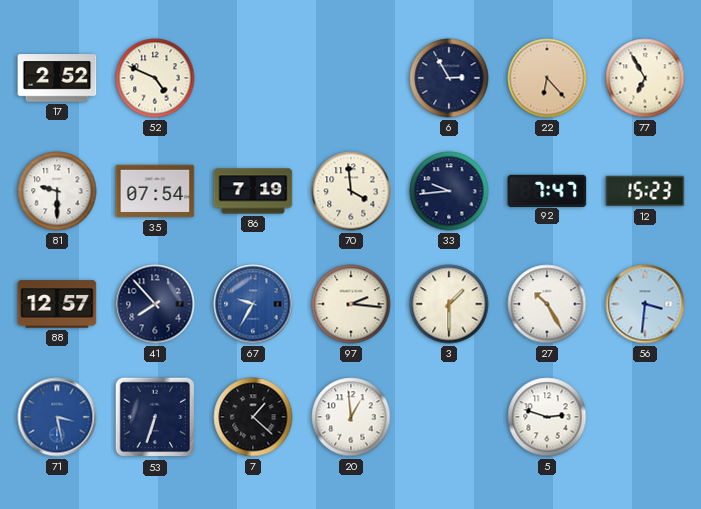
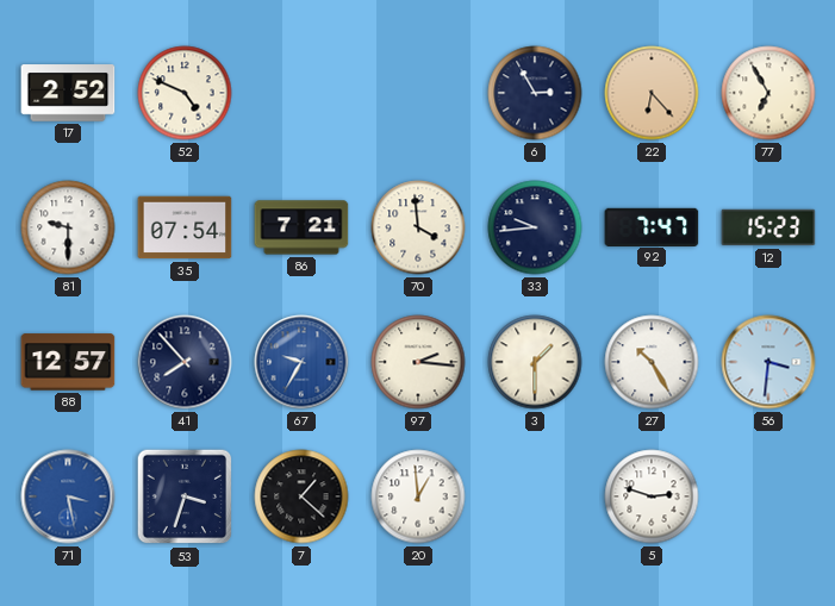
86: 7:19 -> 7:21 (301, 227)
53: 6:33 -> 3:33 (185, 496)
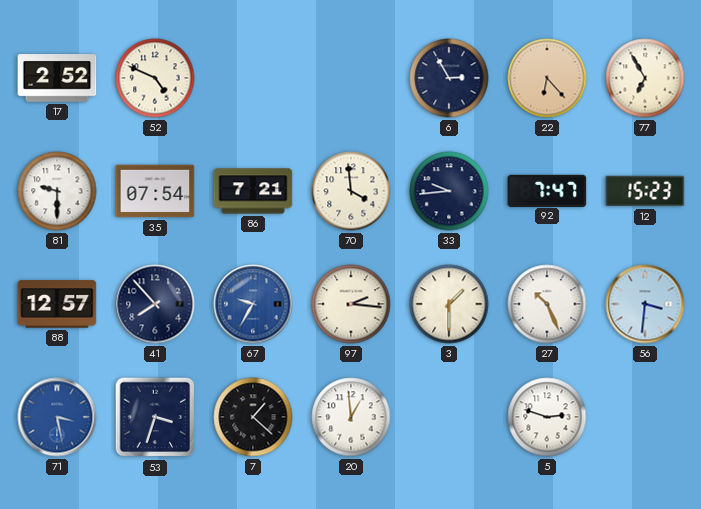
27: 10:25 -> 10:26 (547, 304)
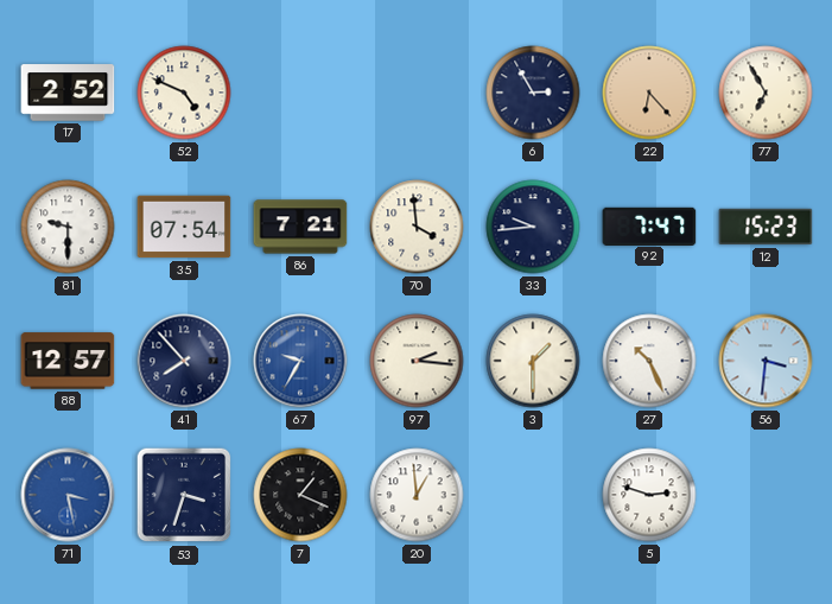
7: 1:22 -> 1:19 (300, 495)
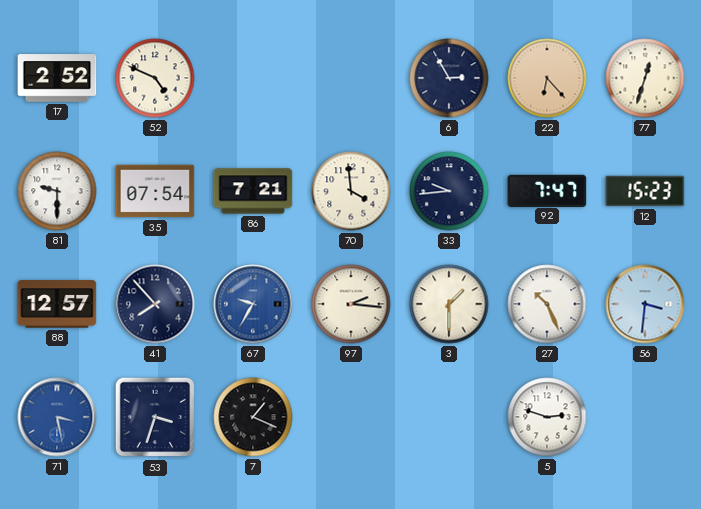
77: 6:55 -> 12:33 (645, 78)
20: 12:59 -> none (417, 495)
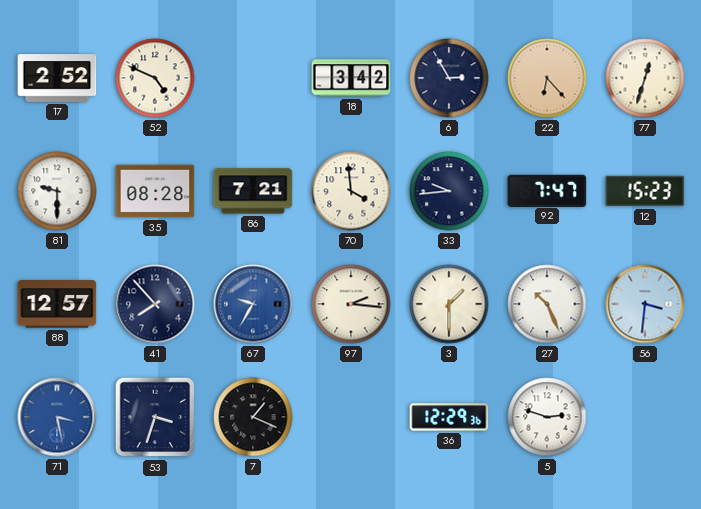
18: none -> 3:42 (351, 78)
35: 07:54 -> 08:28 (155, 191)
36: none -> 12:29 (449, 417)
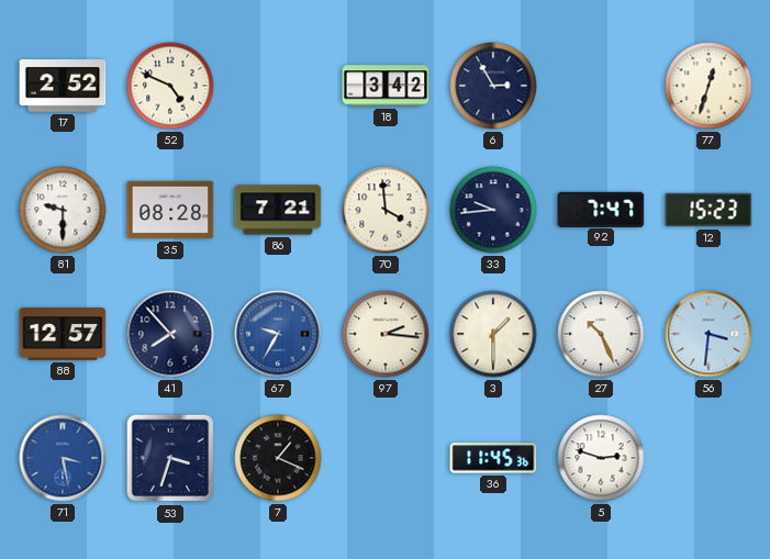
22: 6:23 -> none (547, 78)
36: 12:29 -> 11:45 (493, 458)
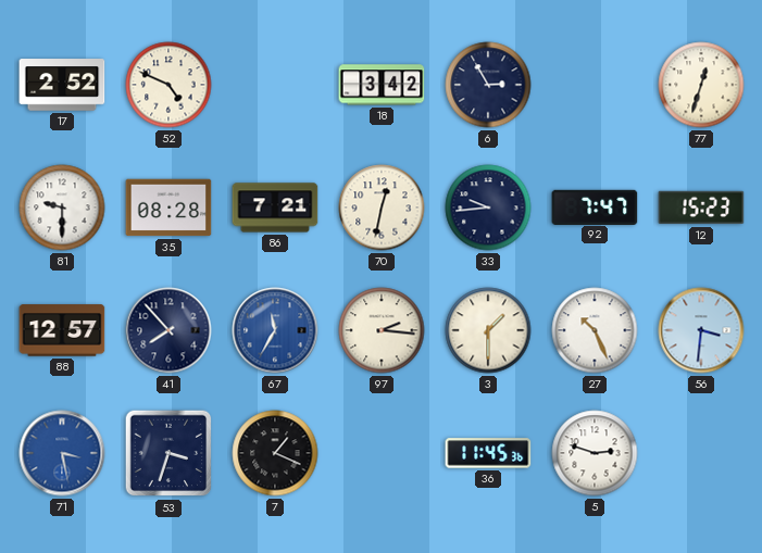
70: 3:59 -> 12:32 (382, 208)
67: 9:35 -> 11:35 (275, 330)
